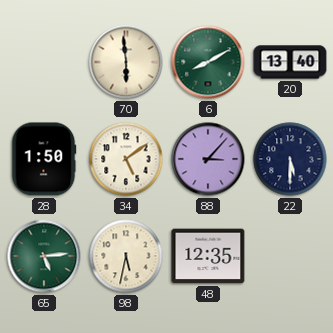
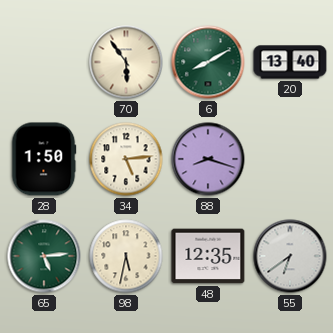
70: 5:59 -> 5:54 (126, 62)
34: 5:09 -> 5:14 (126, 159)
88: 3:07 -> 8:18 (208, 159)
22: 5:30 -> none (290, 159)
55: none -> 6:39 (290, 256)
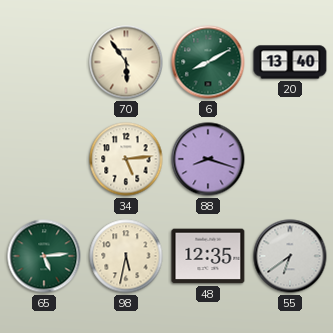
28: 1:50 -> none (44, 159)
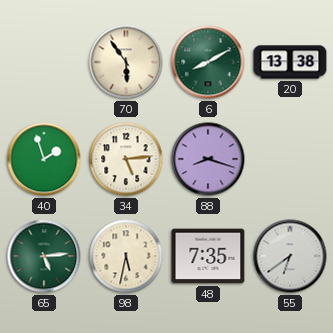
20: 13:40 -> 13:38 (290, 62)
40: none -> 1:57 (44, 159)
48: 12:35 -> 7:35 (208, 256)
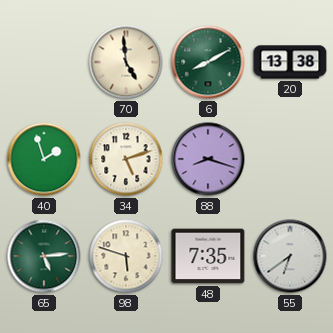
70: 5:54 -> 4:59 (126, 62)
34: 5:14 -> 5:12 (126, 159)
98: 5:32 -> 5:48 (126, 256)
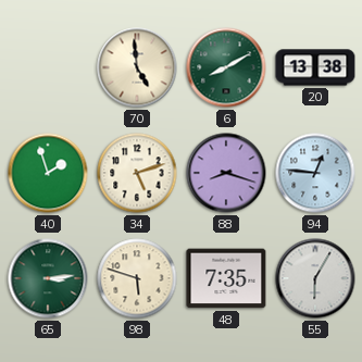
94: none -> 12:46 (315, 173)
65: 5:14 -> 3:14 (48, 278)
55: 6:39 -> 6:05 (315, 278)
